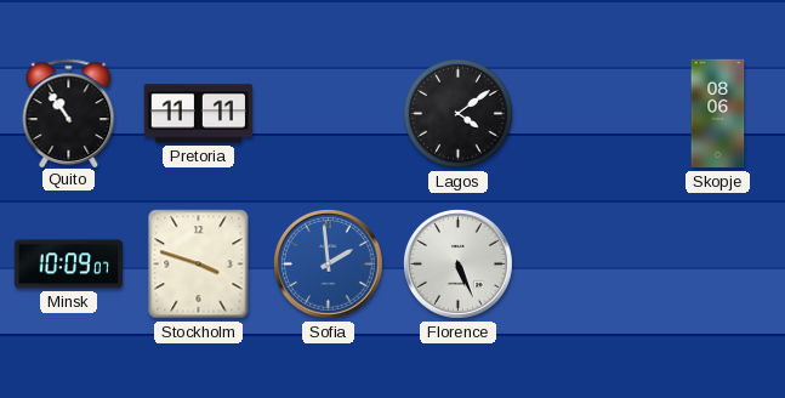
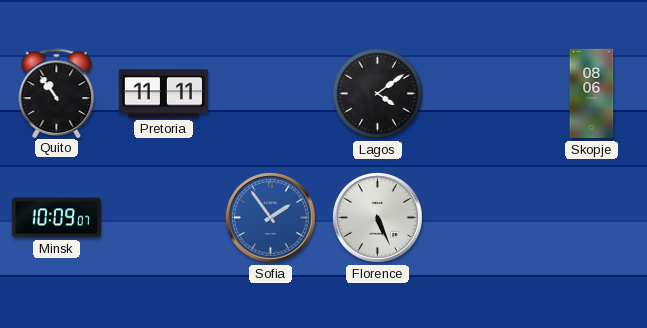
Stockholm: 3:48 -> none (199, 265)
Sofia: 1:59 -> 1:54 (271, 218)
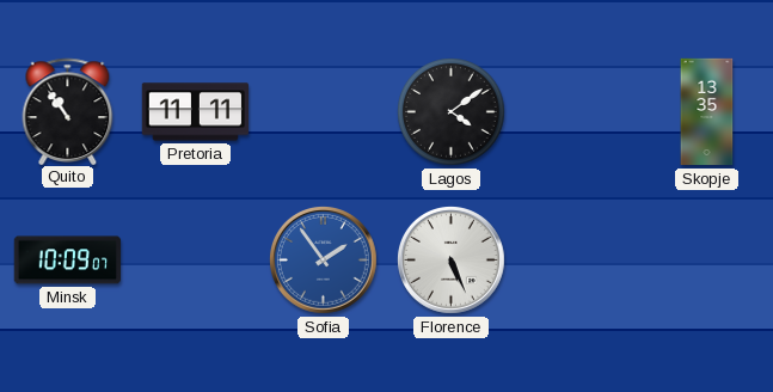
Skopje: 08:06 -> 13:35 (707, 112)
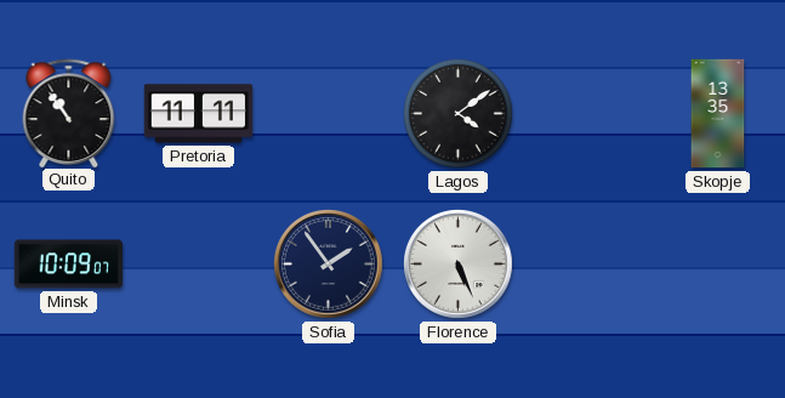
Sofia dial: blue -> navy (329, 265)
